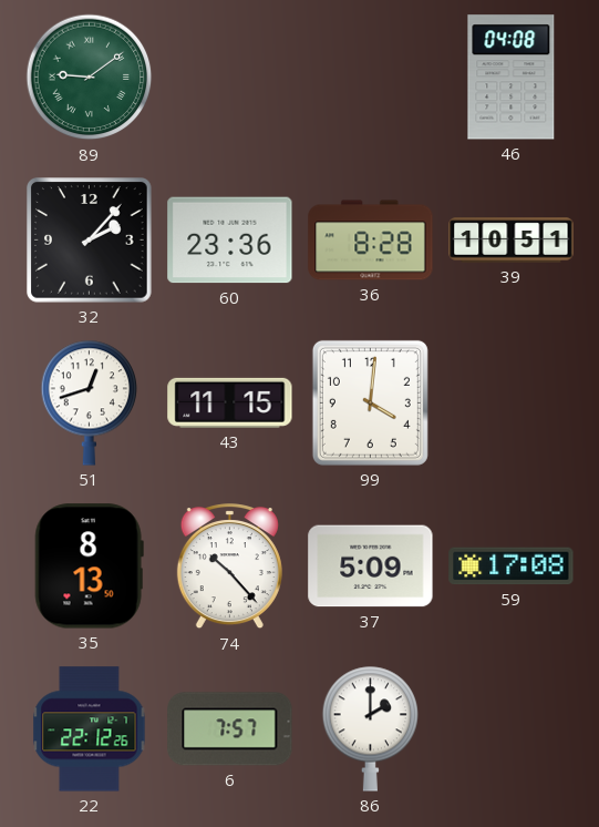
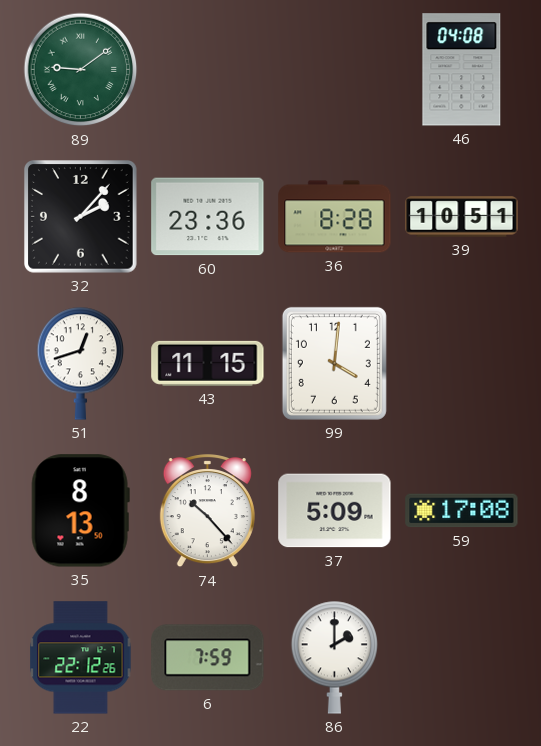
6: 7:57 -> 7:59 (208, 658)
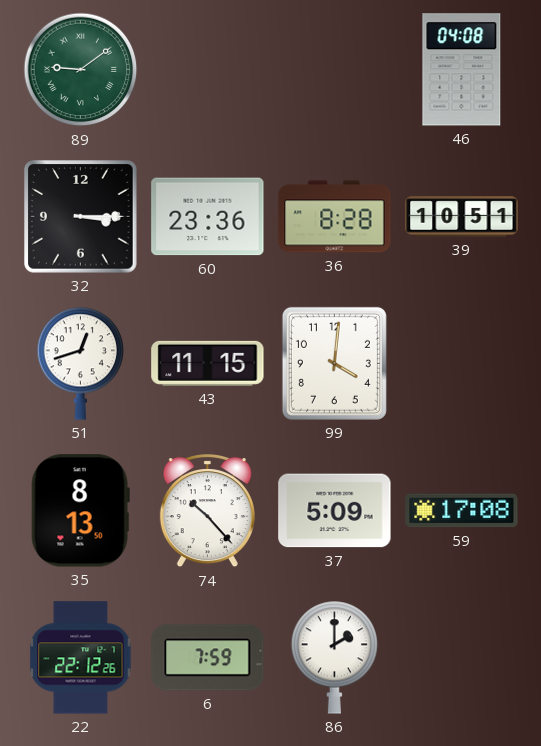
32: 2:07 -> 3:15 (81, 217)
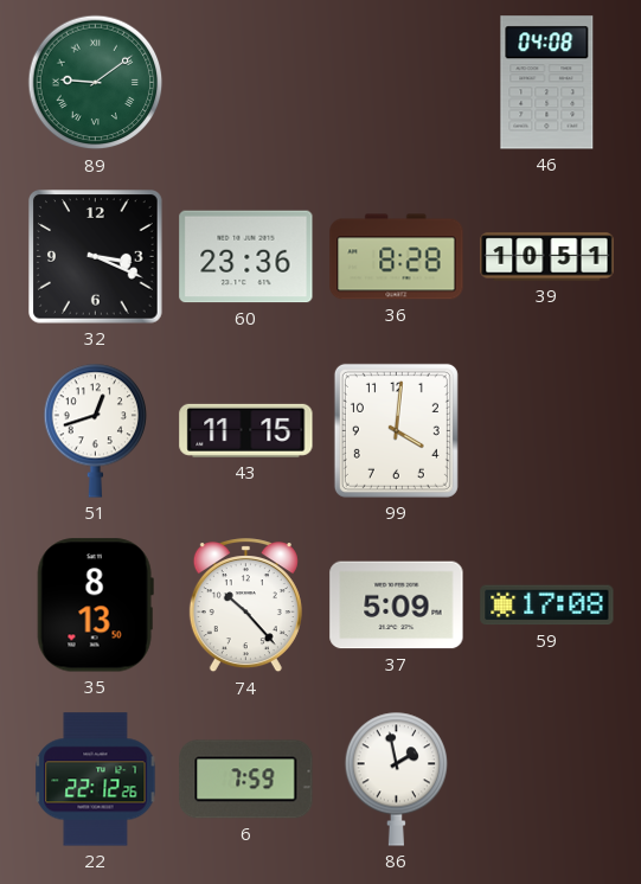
32: 3:15 -> 3:19 (96, 257)
86: 2:00 -> 1:58 (397, 779)
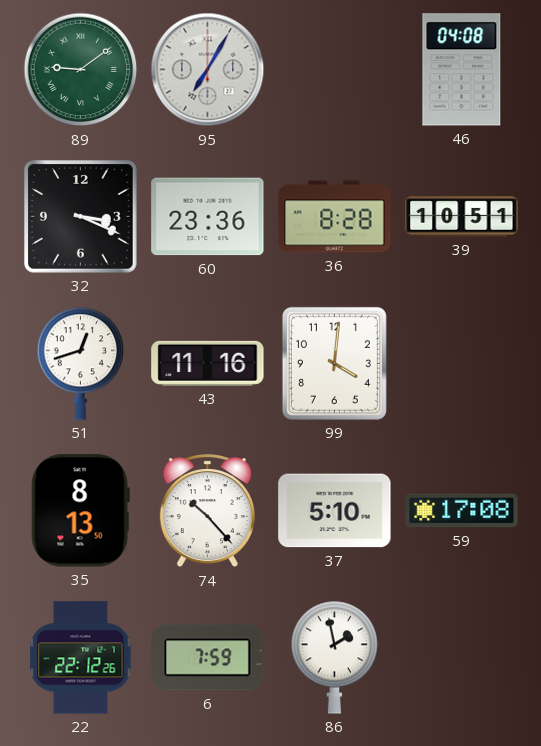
95: none -> 7:05 (208, 70)
43: 11:15 -> 11:16 (208, 363)
37: 5:09 -> 5:10 (335, 511)
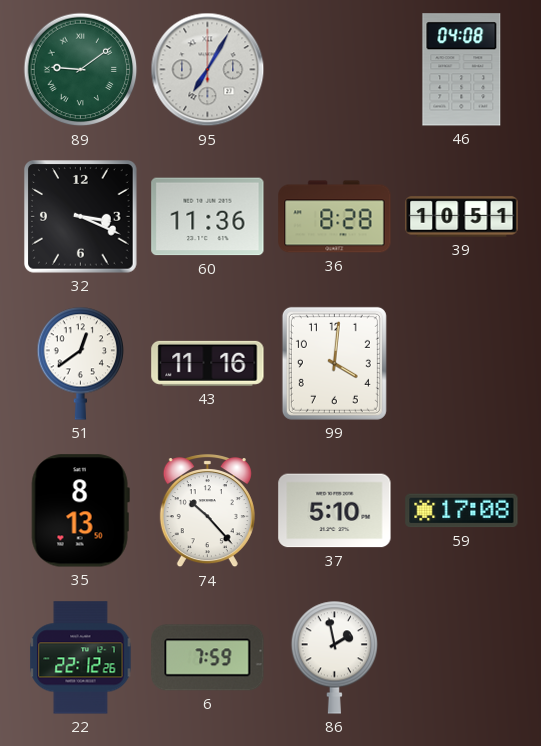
60: 23:36 -> 11:36 (208, 217)
51: 12:42 -> 12:39 (81, 363)
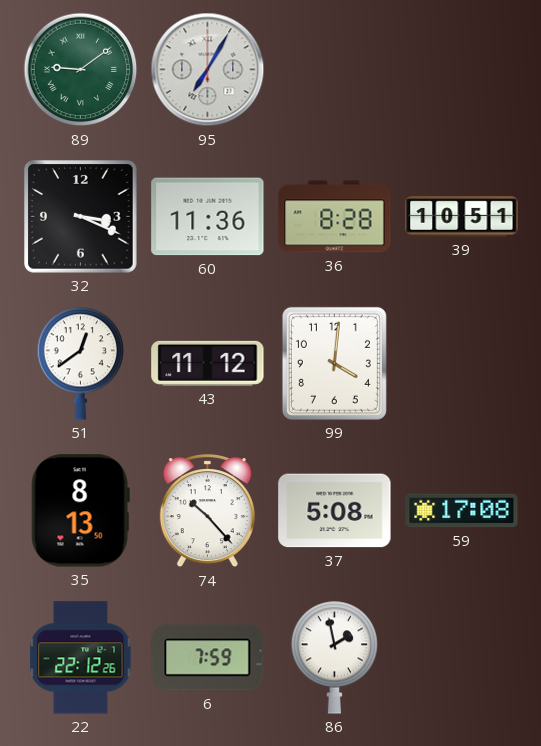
46: 04:08 -> none (462, 70)
43: 11:16 -> 11:12 (208, 363)
37: 5:10 -> 5:08 (335, 511)
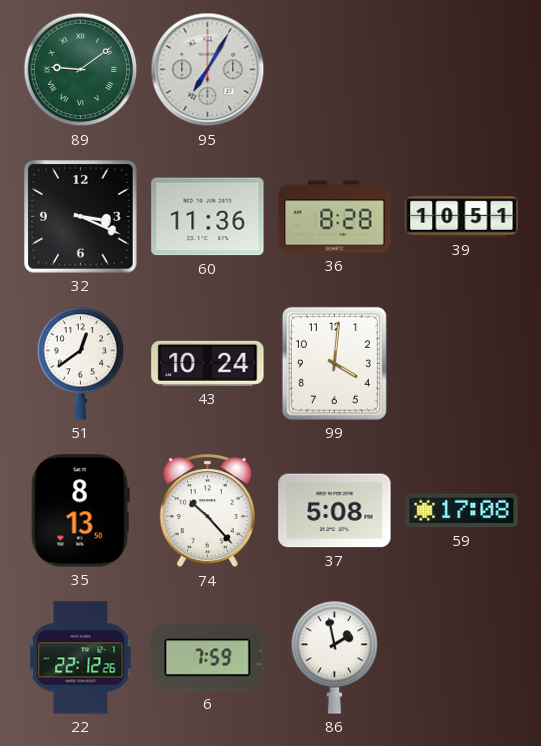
43: 11:12 -> 10:24 (208, 363)
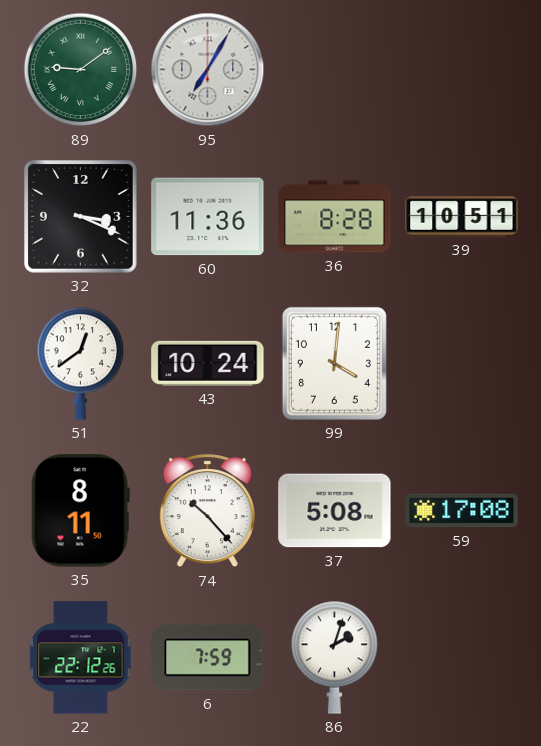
35: 8:13 -> 8:11 (80, 511)
86: 1:58 -> 2:03 (335, 657)
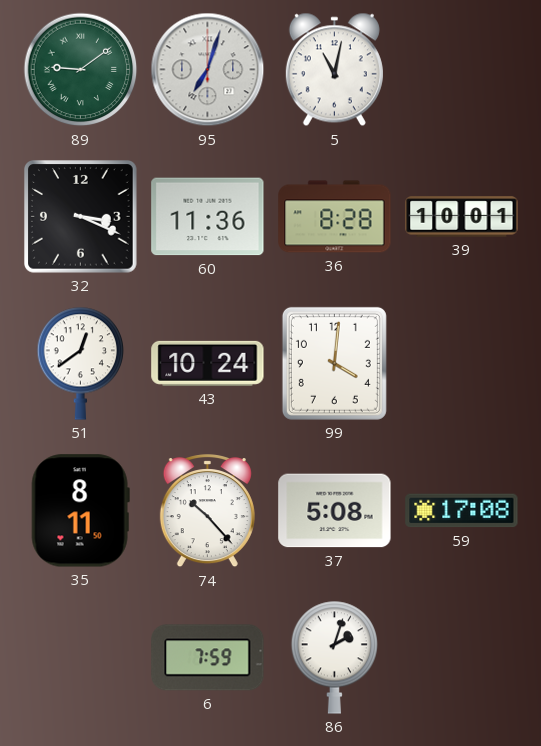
95: 7:05 -> 7:03 (208, 70)
5: none -> 11:02 (334, 70)
39: 10:51 -> 10:01 (462, 217)
22: 22:12 -> none (81, 658)
